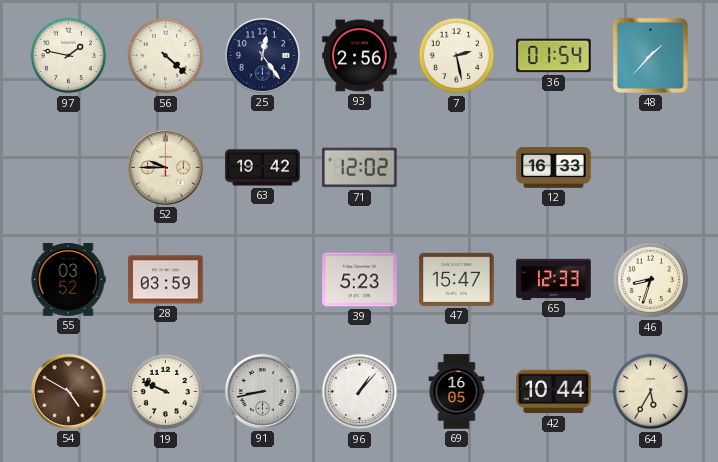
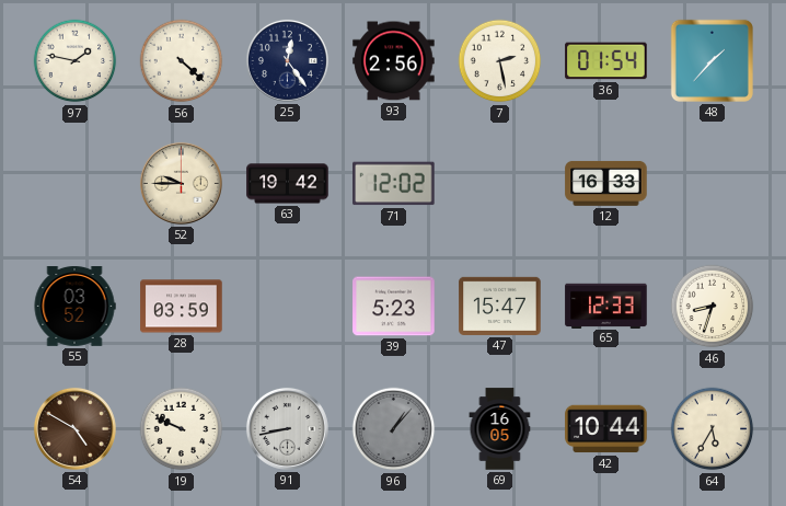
96 dial: white -> grey (394, 429)
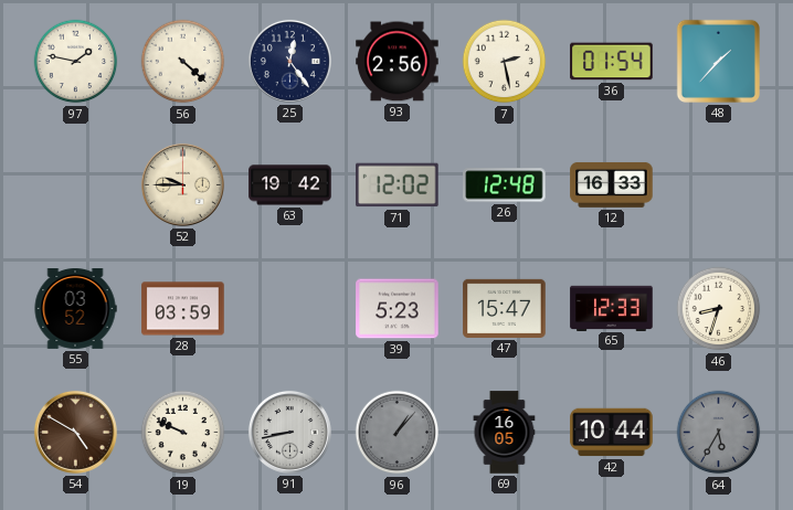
26: none -> 12:48 (505, 185)
64 dial: cream -> grey (719, 433)
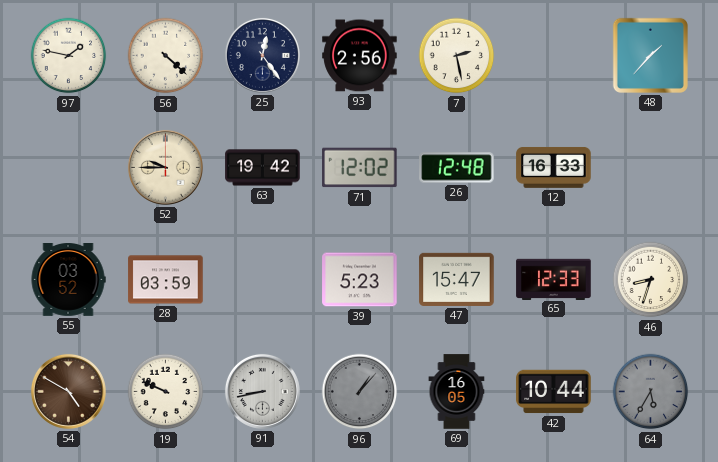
36: 01:54 -> none (612, 62)
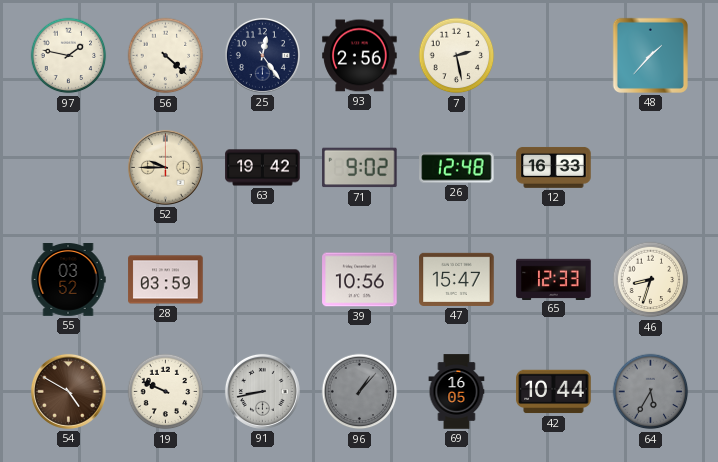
71: 12:02 -> 9:02 (360, 168)
39: 5:23 -> 10:56 (360, 280)
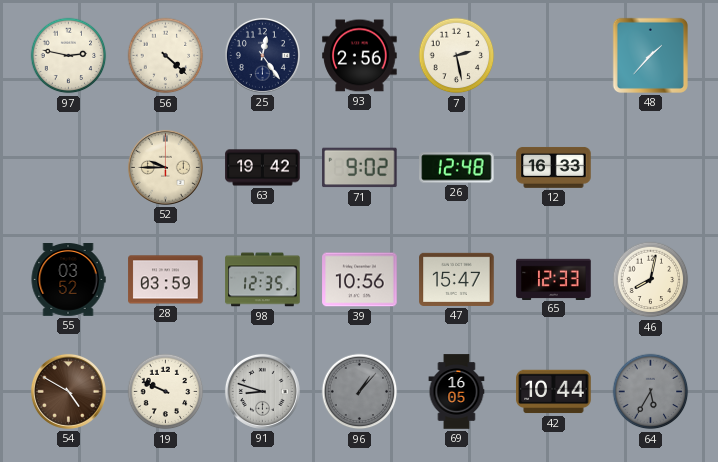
97: 1:47 -> 2:47 (69, 56)
98: none -> 12:35 (263, 280)
46: 8:33 -> 8:02 (651, 280)
91: 8:43 -> 8:48 (262, 391)
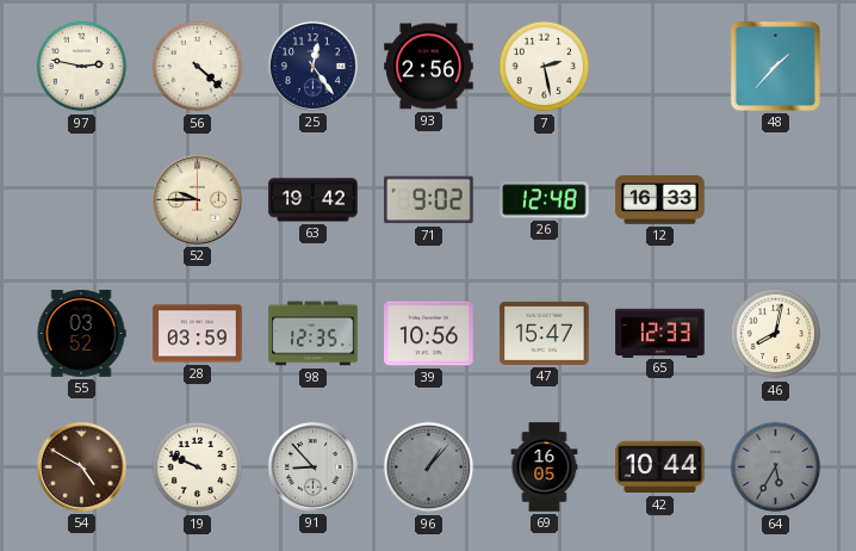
91: 8:48 -> 8:53 (312, 466)
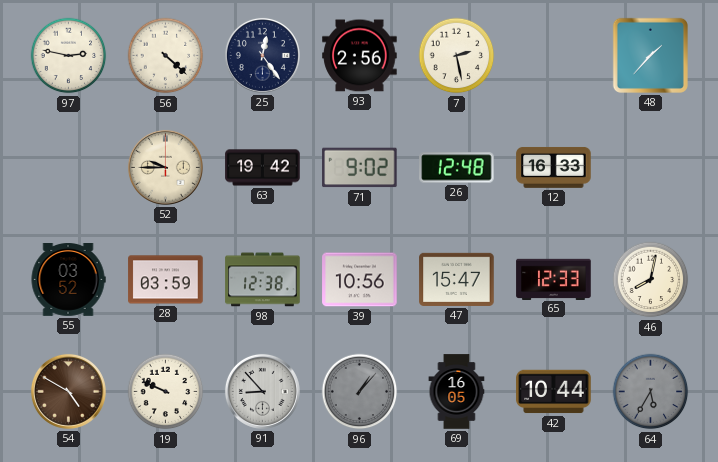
98: 12:35 -> 12:38 (263, 280)
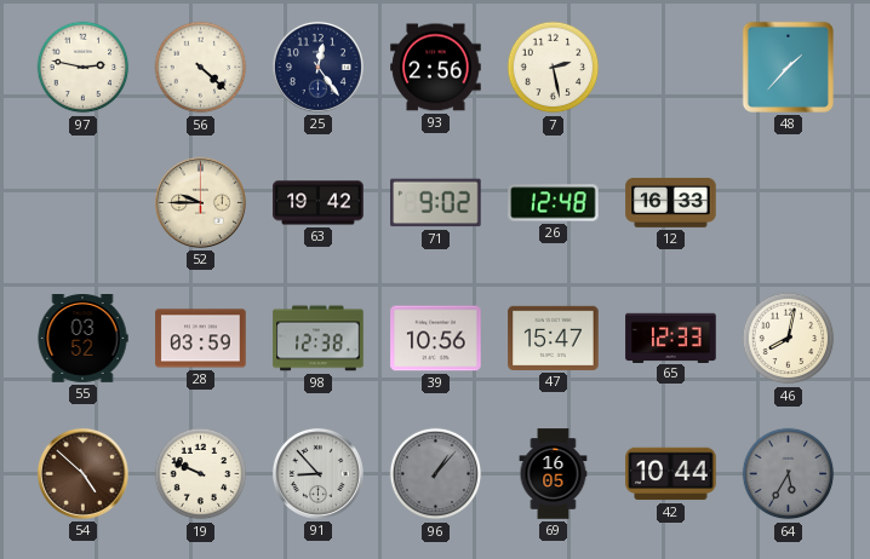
54: 4:50 -> 4:52 (82, 473)
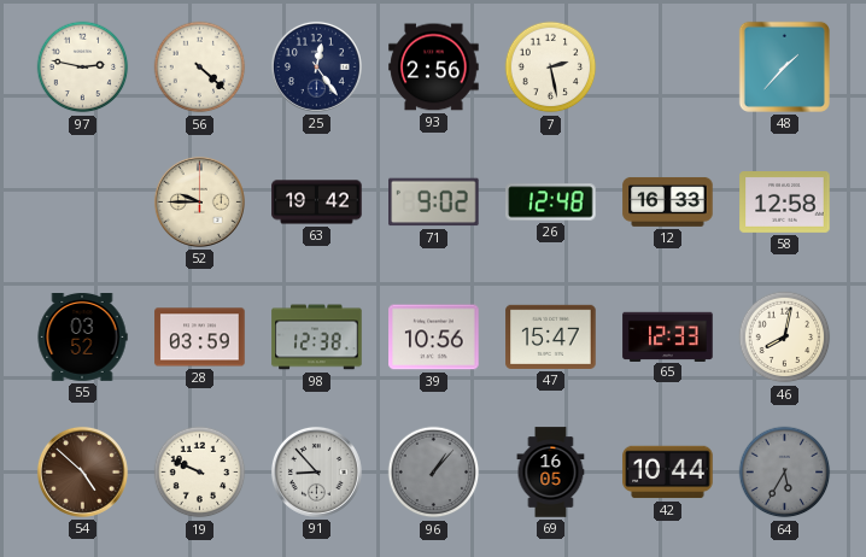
58: none -> 12:58 (785, 203)
